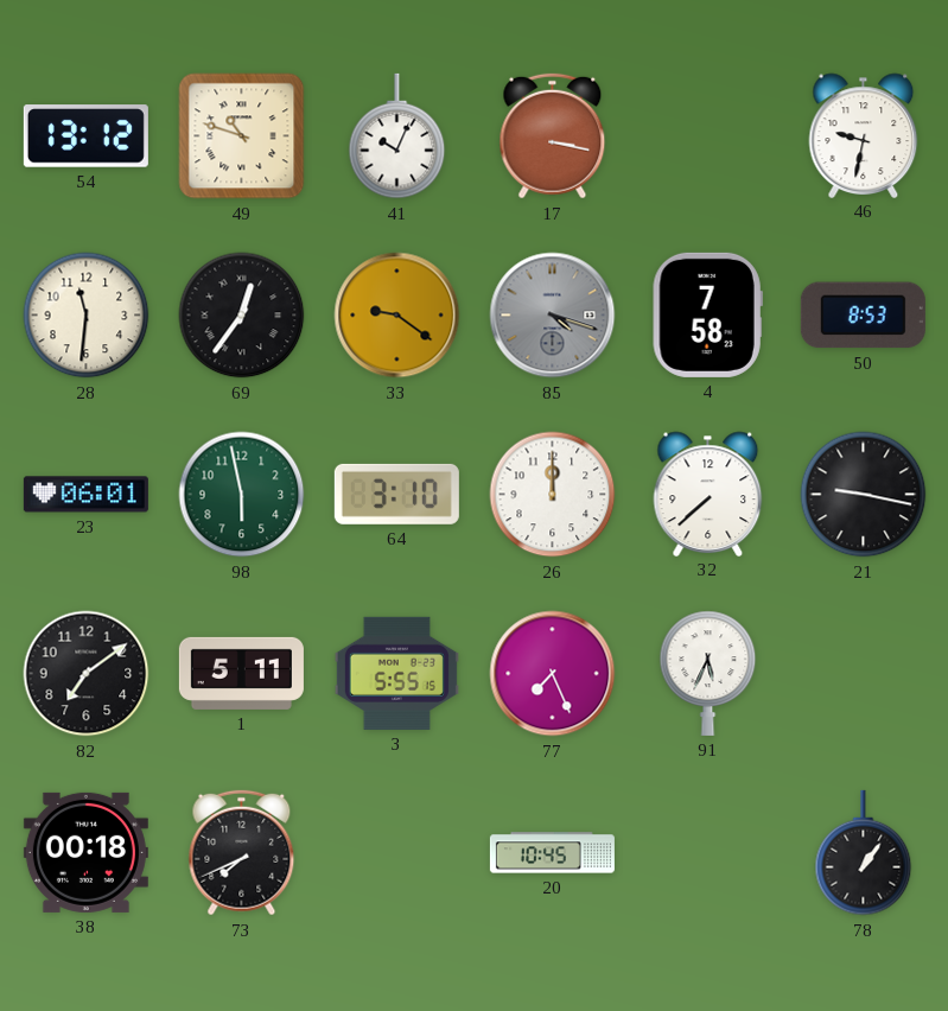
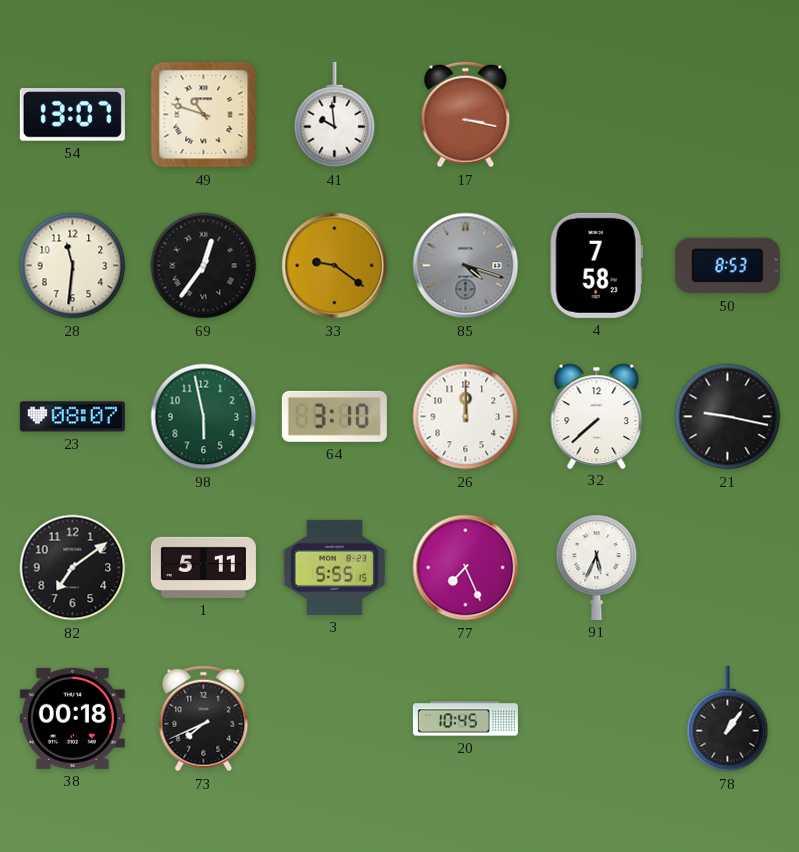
54: 13:12 -> 13:07 (72, 115)
41: 10:04 -> 9:59 (335, 115)
46: 9:32 -> none (864, 135)
23: 06:01 -> 08:07 (72, 417)
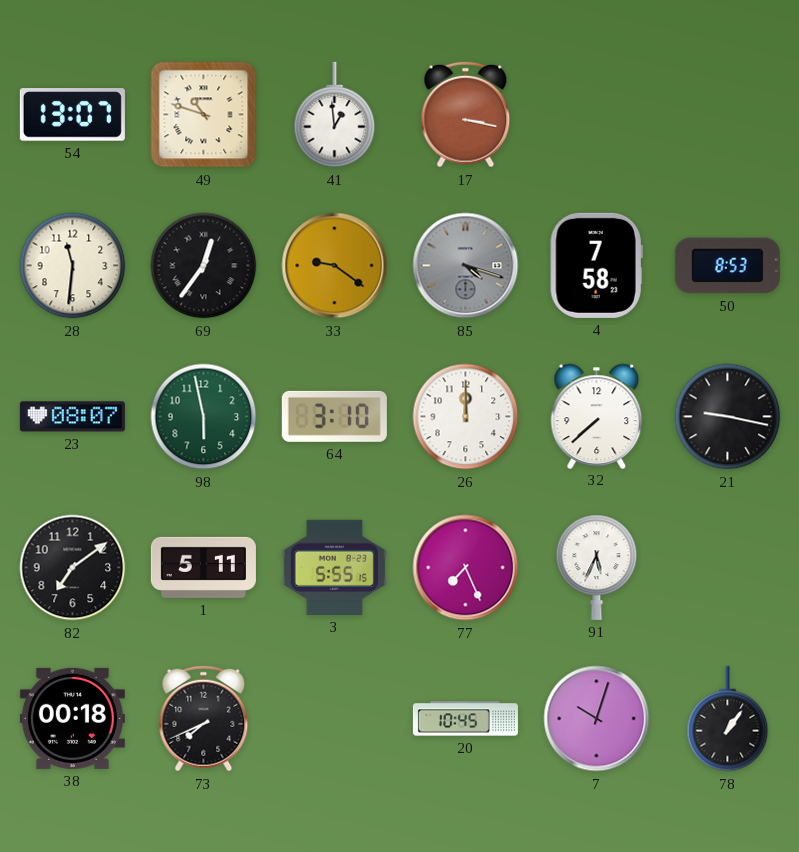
41: 9:59 -> 12:59 (335, 115)
7: none -> 10:03 (597, 719)
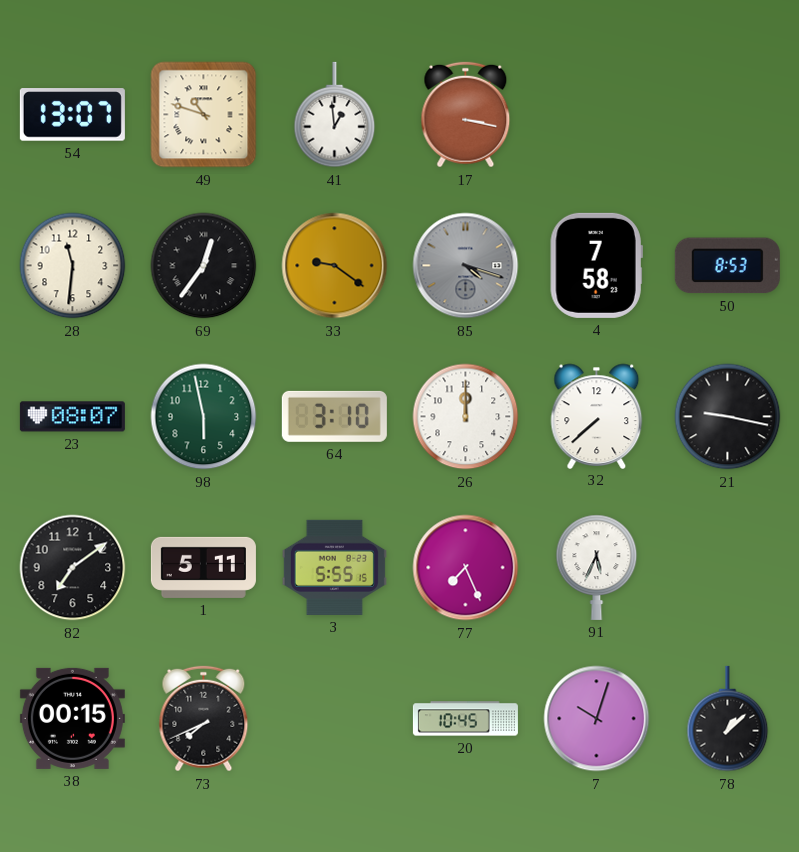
38: 00:18 -> 00:15 (72, 718)
78: 1:06 -> 1:08 (728, 719)
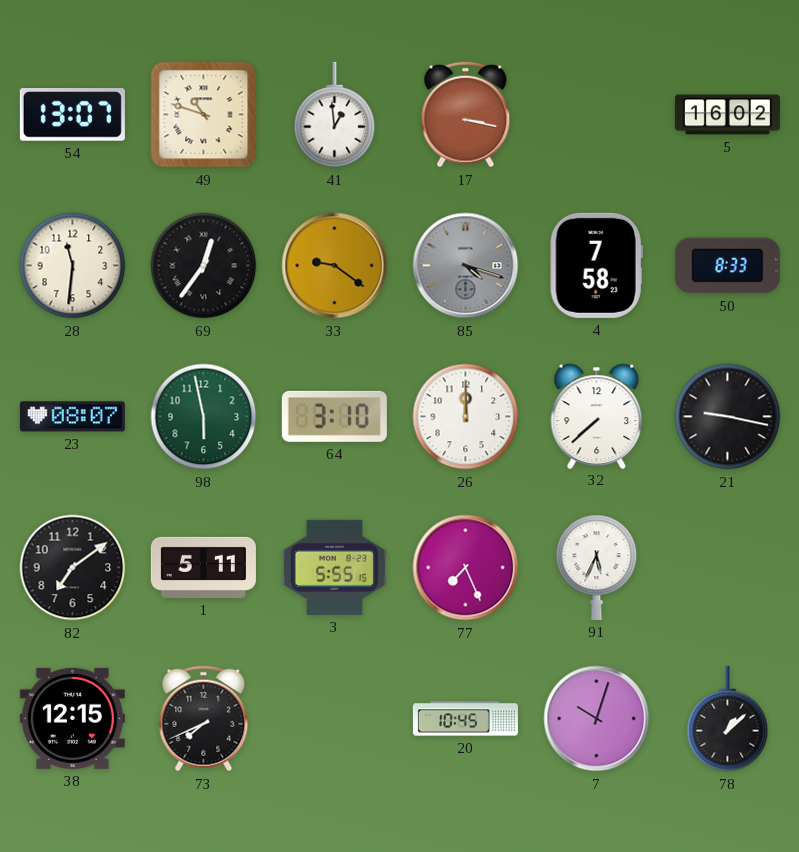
5: none -> 16:02 (727, 115)
50: 8:53 -> 8:33 (727, 266)
38: 00:15 -> 12:15 (72, 718)
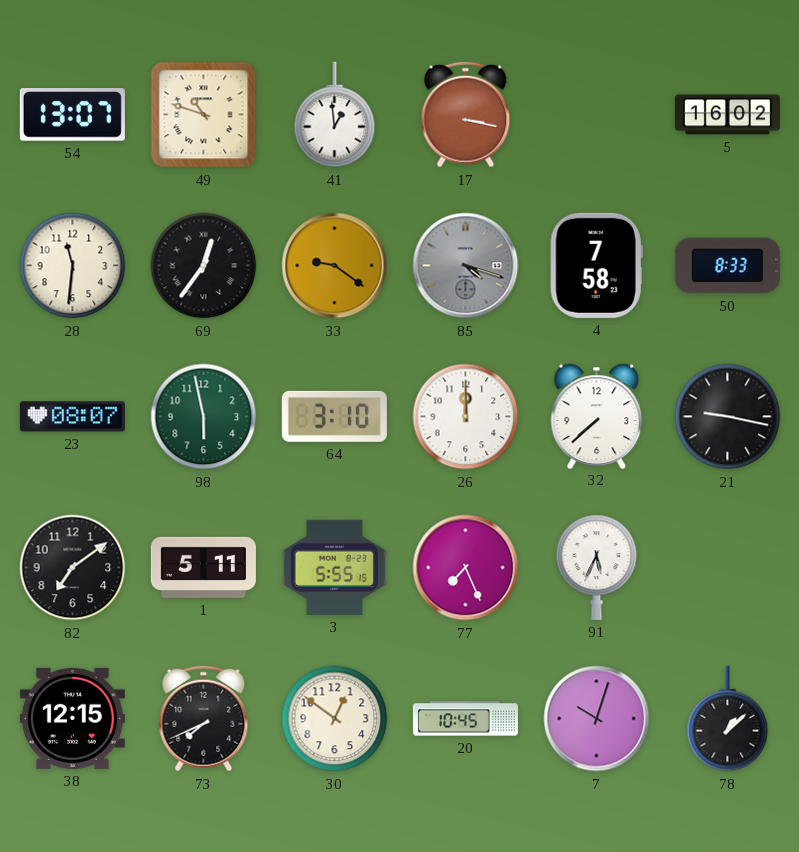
30: none -> 12:51 (335, 719)
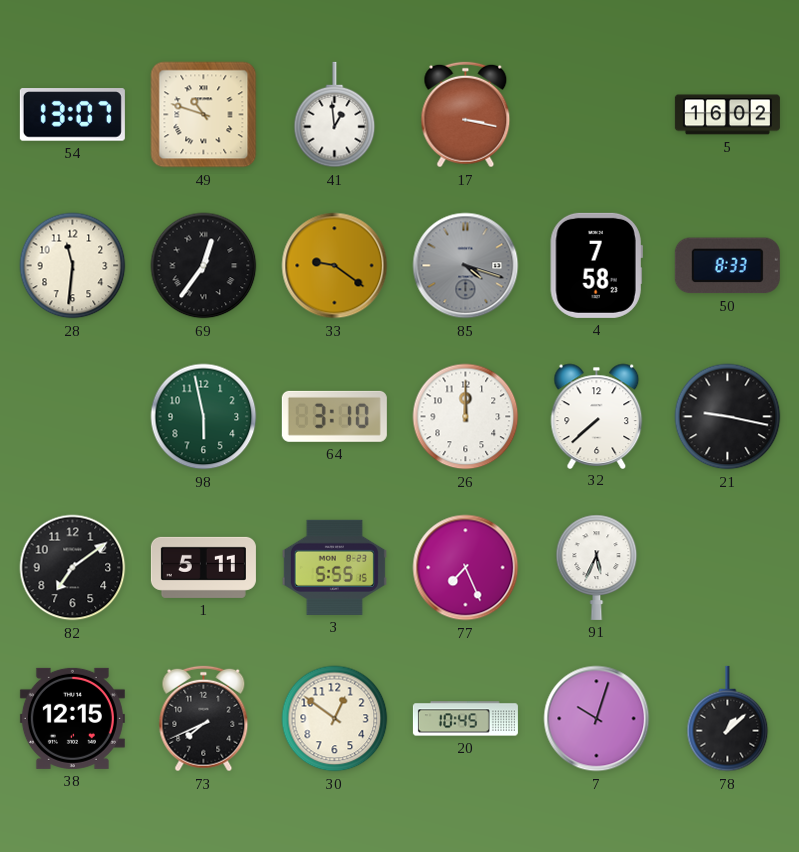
23: 08:07 -> none (72, 417)
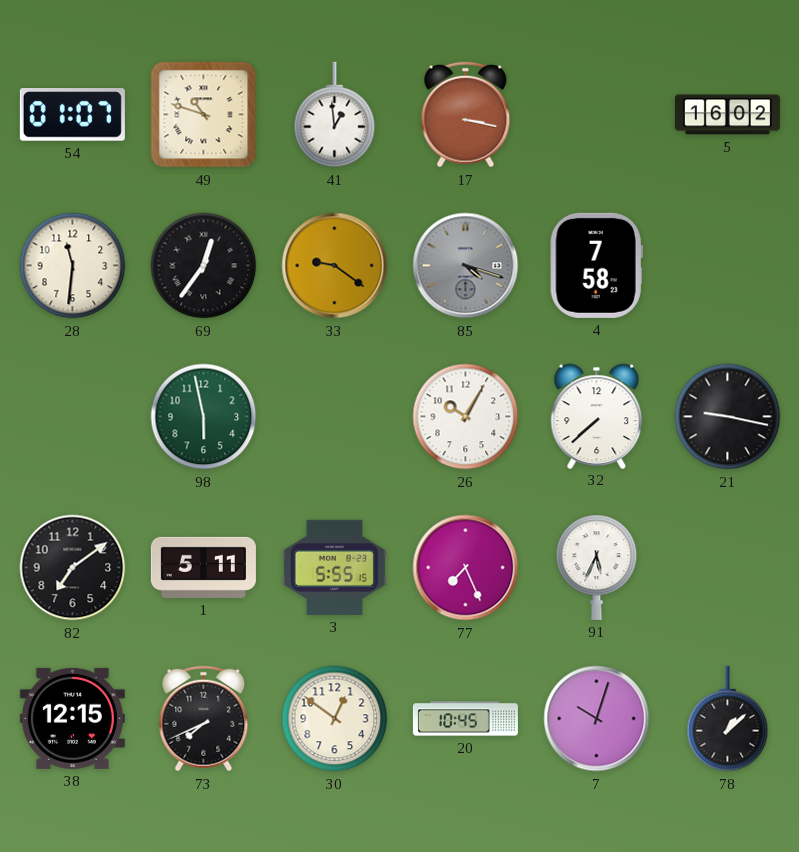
54: 13:07 -> 01:07 (72, 115)
50: 8:33 -> none (727, 266)
64: 3:10 -> none (334, 416)
26: 12:00 -> 10:05 (466, 417)
